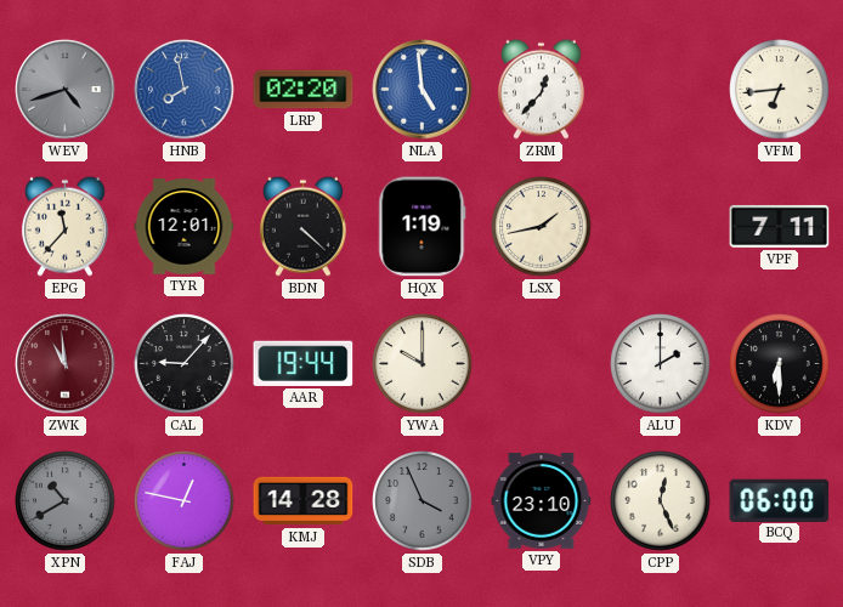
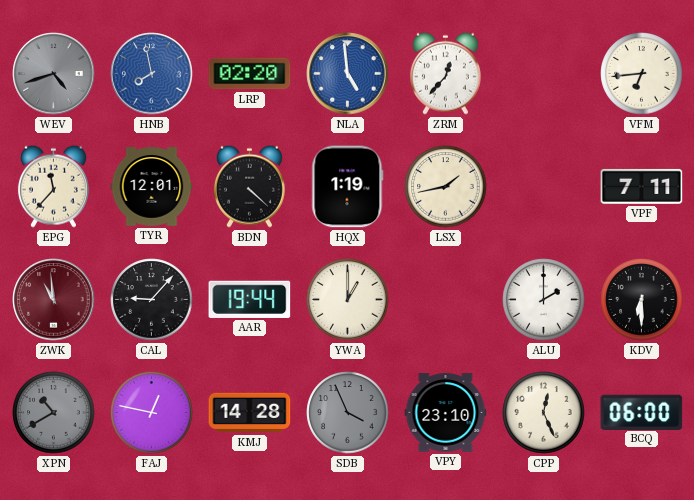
YWA: 10:00 -> 1:00 (348, 300)
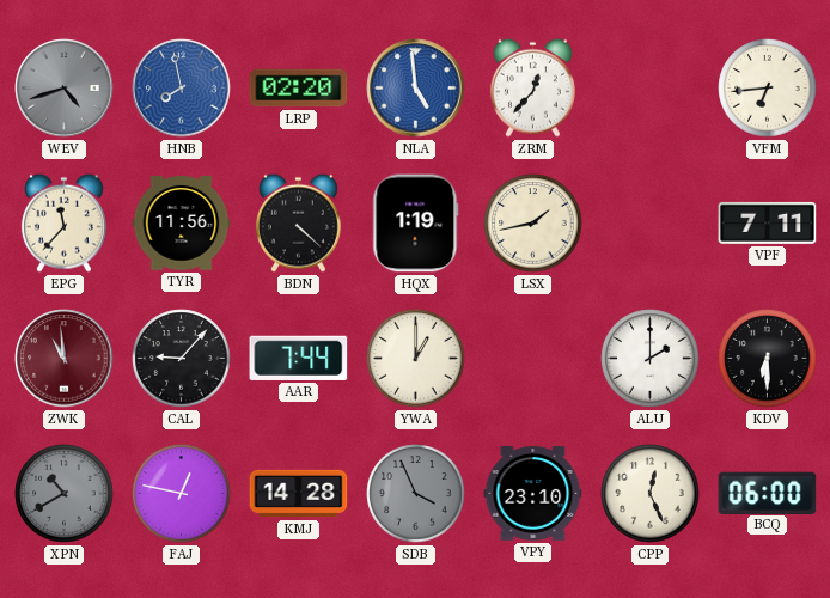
TYR: 12:01 -> 11:56 (182, 224)
AAR: 19:44 -> 7:44 (299, 358)
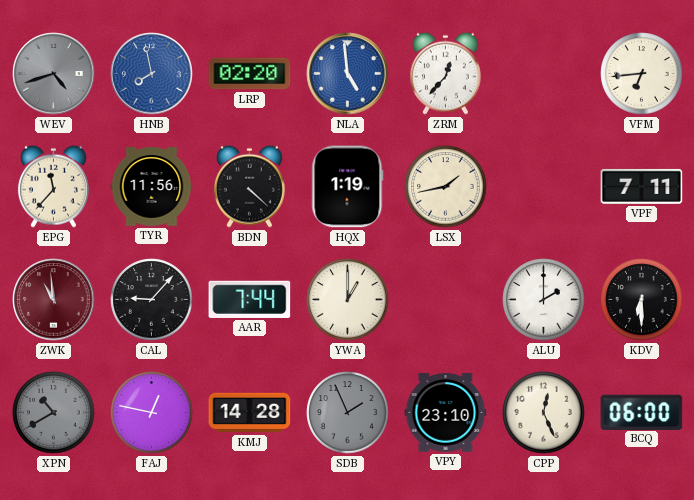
SDB: 3:56 -> 1:56 (348, 413)
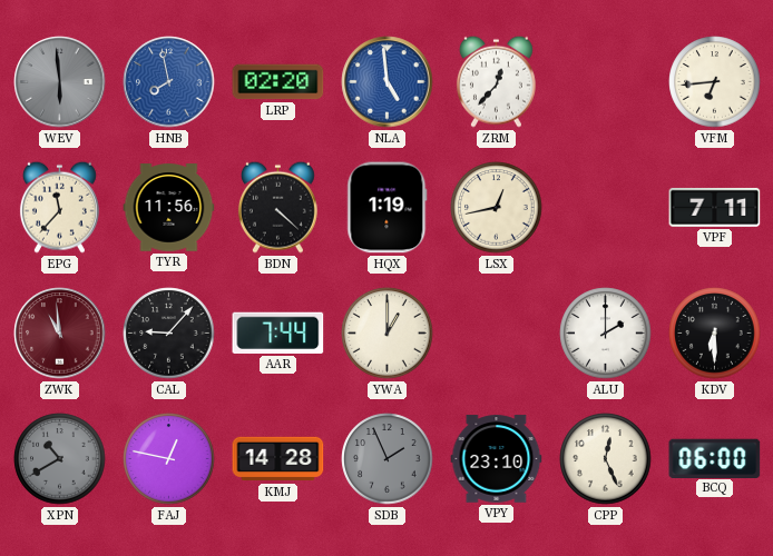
WEV: 4:42 -> 5:59 (60, 82)
LSX: 1:43 -> 12:43 (497, 208)
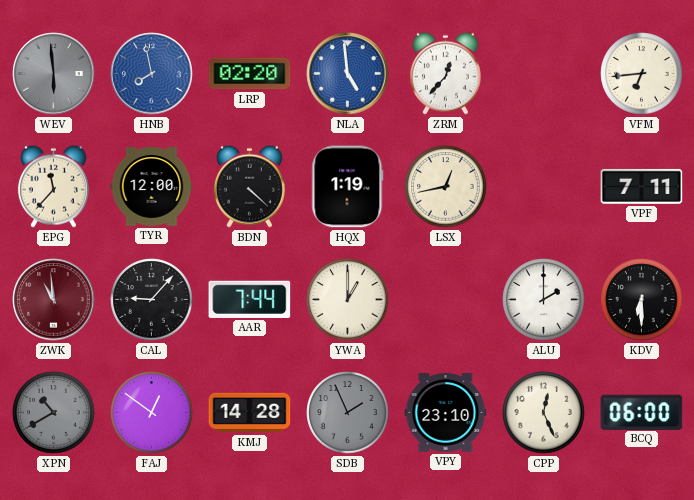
TYR: 11:56 -> 12:00 (152, 187)
FAJ: 12:47 -> 12:51 (152, 413)
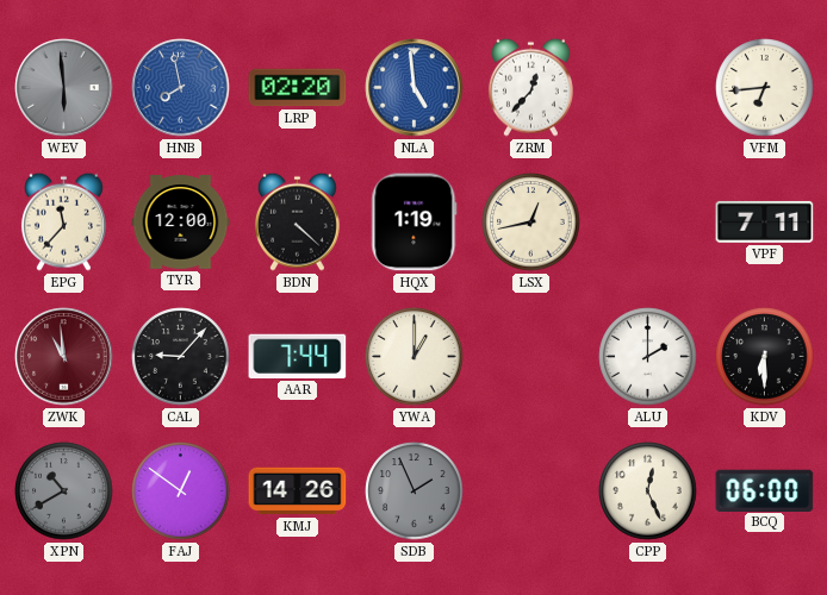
KMJ: 14:28 -> 14:26 (298, 491)
VPY: 23:10 -> none (446, 413)
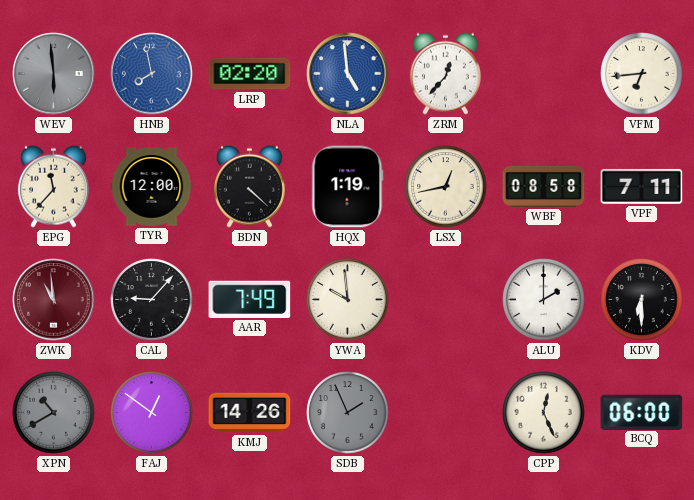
WBF: none -> 08:58 (544, 186)
AAR: 7:44 -> 7:49 (250, 299)
YWA: 1:00 -> 9:59 (348, 300)
